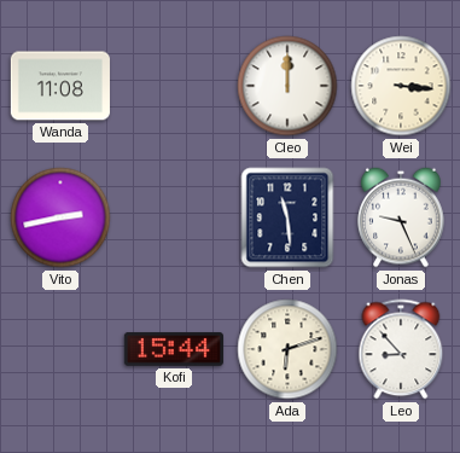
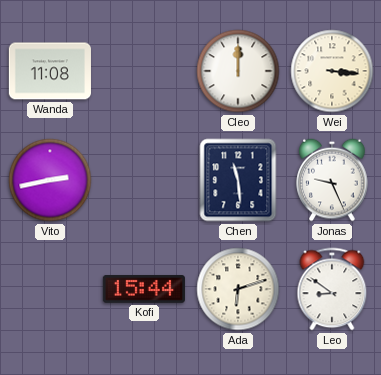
Leo: 8:53 -> 8:51 (332, 289)
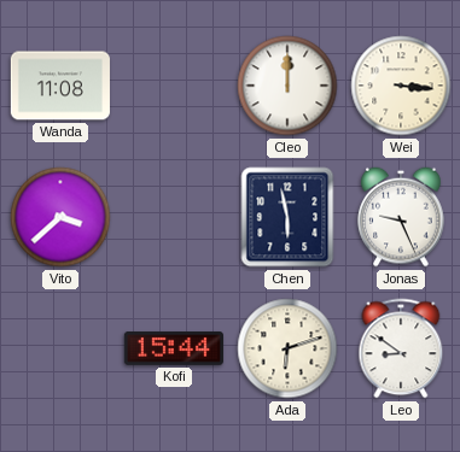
Vito: 2:43 -> 3:38 (60, 217)
Chen: 11:29 -> 5:58 (287, 217)
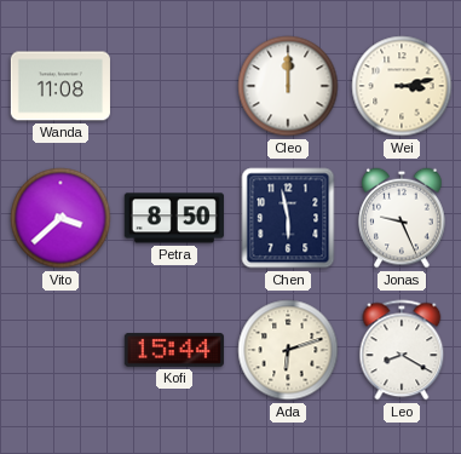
Wei: 3:16 -> 3:13 (402, 86)
Petra: none -> 8:50 (174, 218)
Leo: 8:51 -> 8:20 (402, 350)
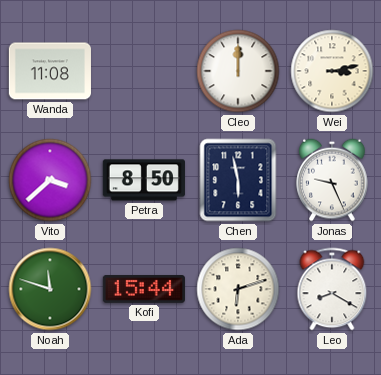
Noah: none -> 11:48 (50, 289)
